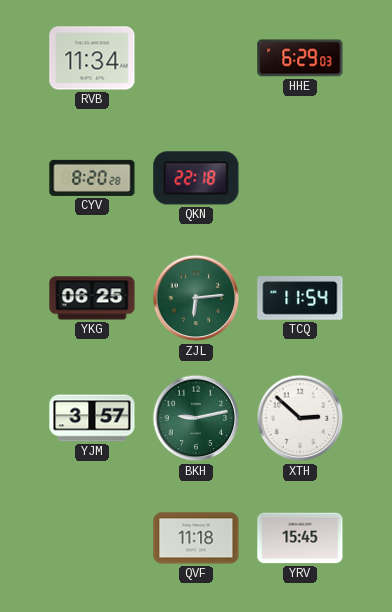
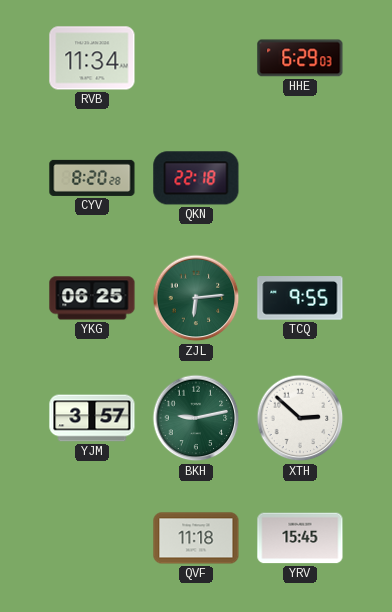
TCQ: 11:54 -> 9:55 (300, 298)
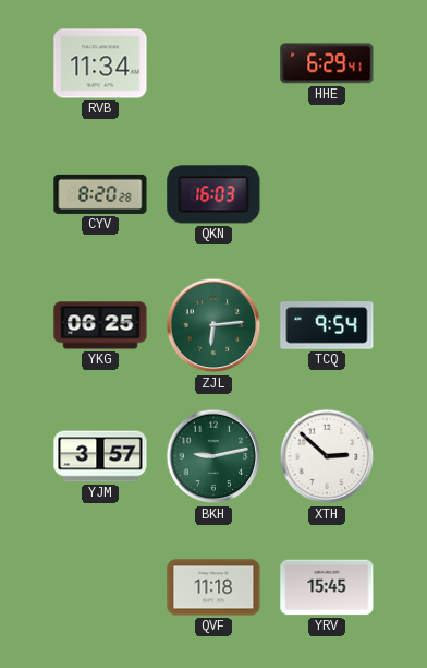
HHE: 6:29:03 -> 6:29:41 (327, 63)
QKN: 22:18 -> 16:03 (213, 194)
TCQ: 9:55 -> 9:54 (327, 325)
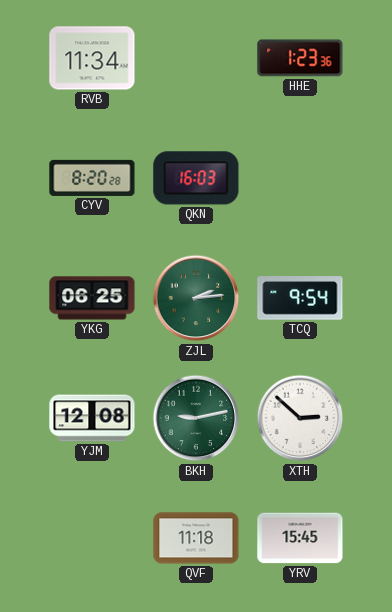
HHE: 6:29 -> 1:23 (300, 58)
ZJL: 6:14 -> 2:14 (196, 298)
YJM: 3:57 -> 12:08 (92, 418)
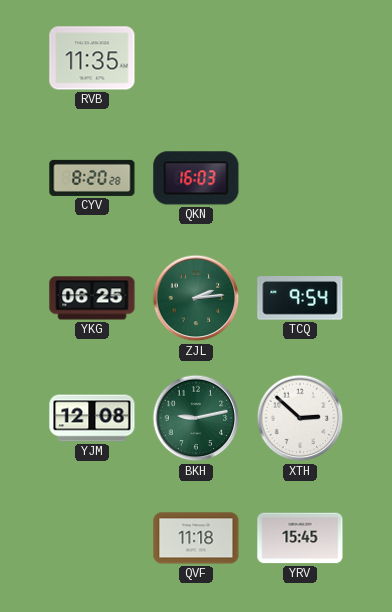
RVB: 11:34 -> 11:35 (92, 58)
HHE: 1:23 -> none (300, 58)
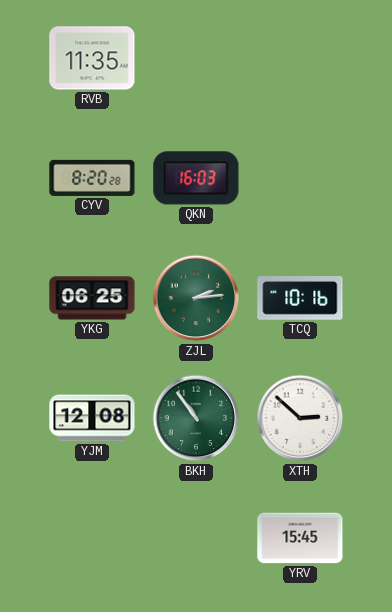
TCQ: 9:54 -> 10:16 (300, 298)
BKH: 9:13 -> 10:54 (196, 418)
QVF: 11:18 -> none (196, 538)
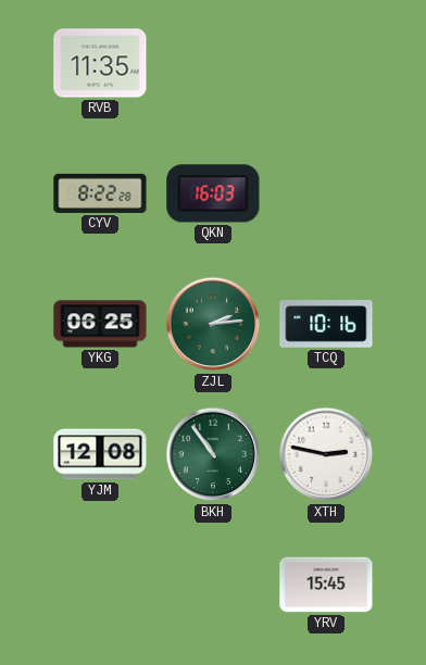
CYV: 8:20 -> 8:22 (100, 193)
XTH: 2:52 -> 2:47 (326, 454)
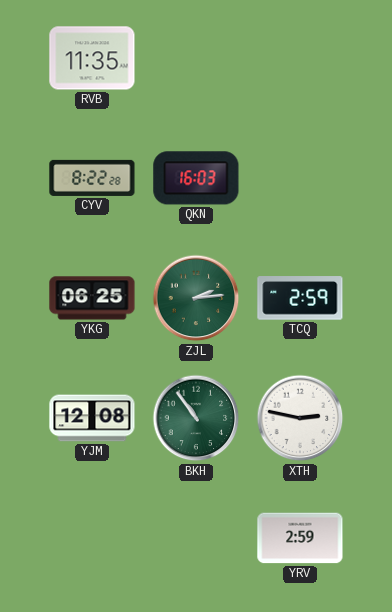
TCQ: 10:16 -> 2:59 (300, 298)
YRV: 15:45 -> 2:59 (300, 538)
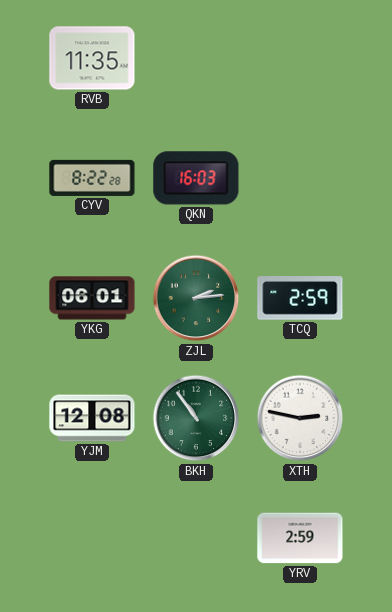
YKG: 06:25 -> 06:01 (92, 298)
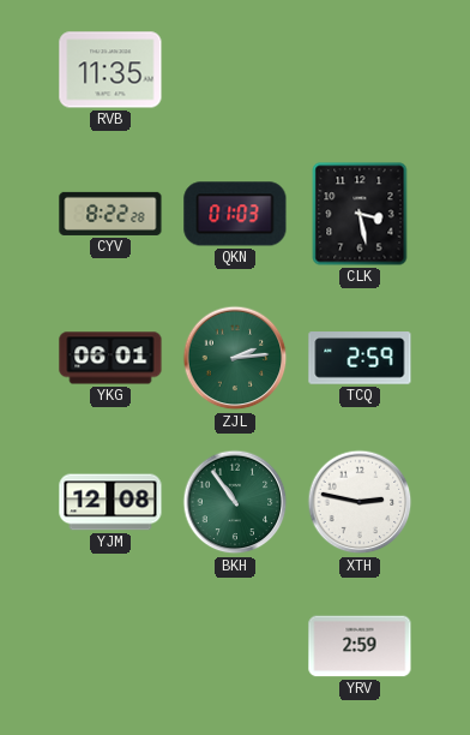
QKN: 16:03 -> 01:03 (235, 214)
CLK: none -> 3:28 (360, 214)
